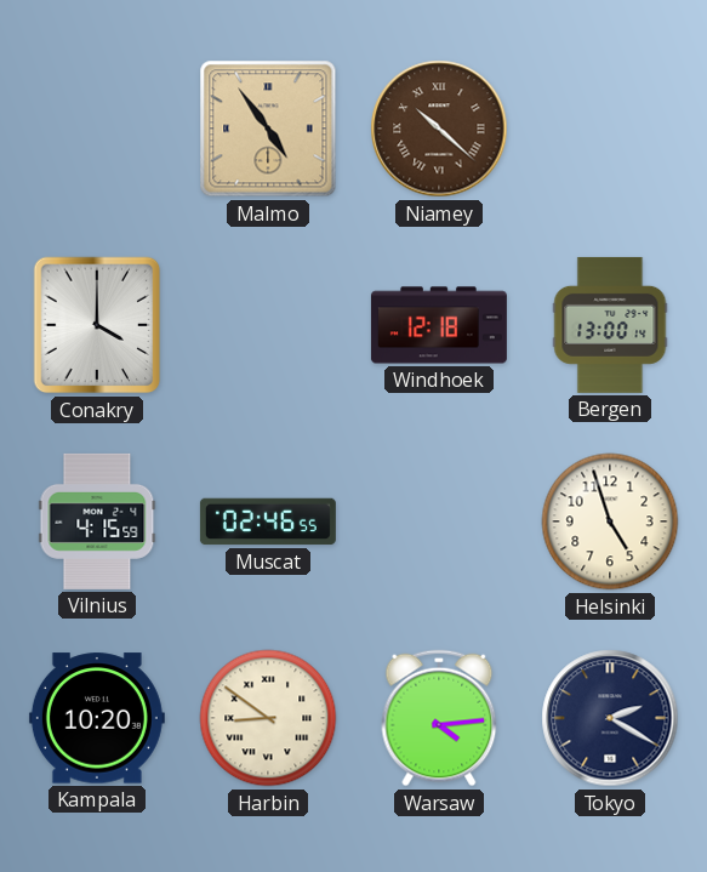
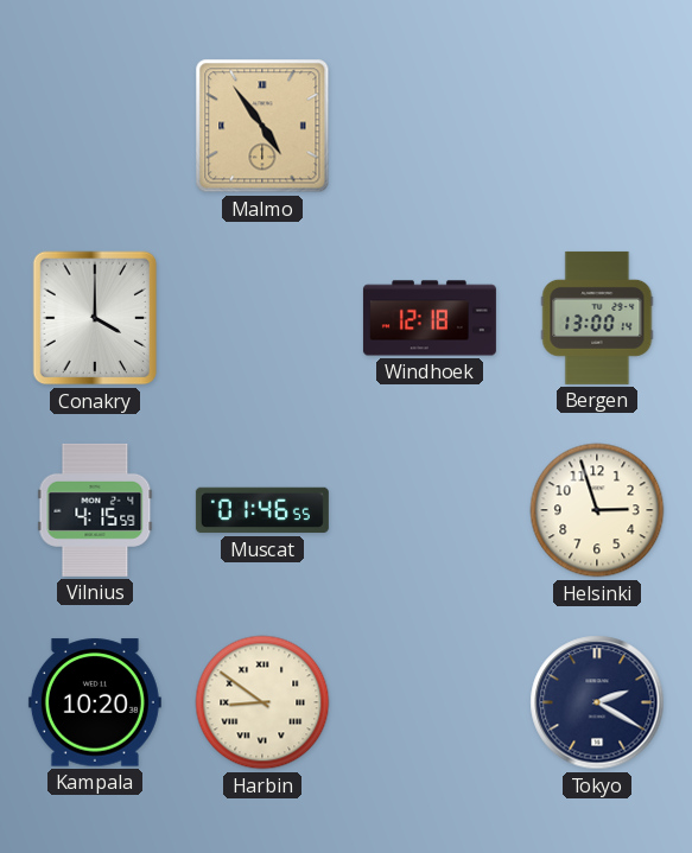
Niamey: 10:22 -> none (439, 129)
Muscat: 02:46 -> 01:46 (262, 510)
Helsinki: 4:57 -> 2:57 (597, 510)
Warsaw: 4:14 -> none (439, 718)
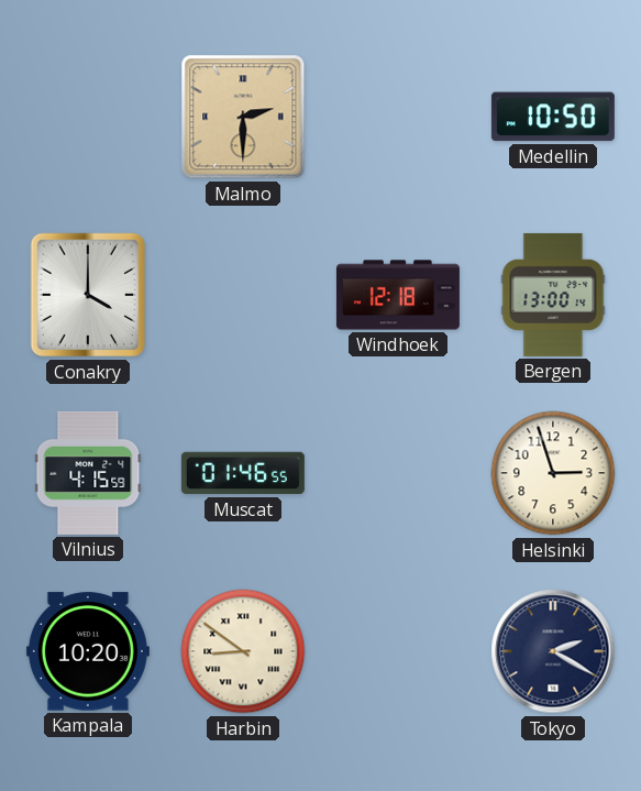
Malmo: 4:54 -> 2:30 (243, 117)
Medellin: none -> 10:50 (553, 117)
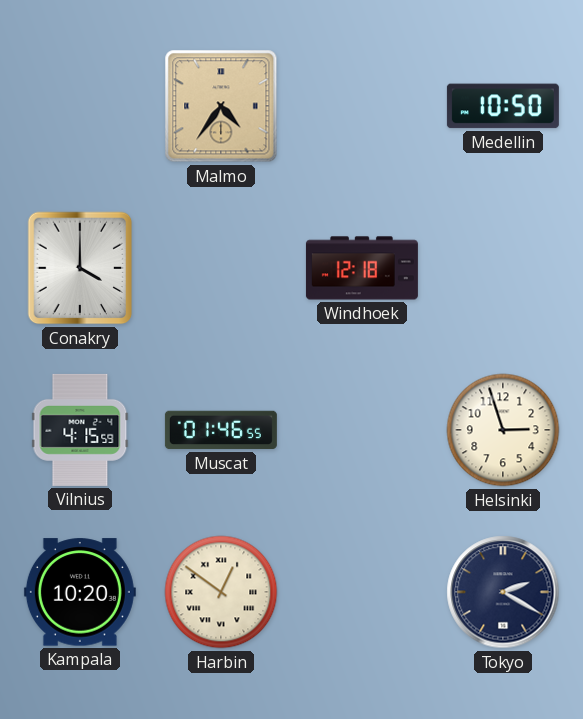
Malmo: 2:30 -> 4:36 (221, 106)
Bergen: 13:00 -> none (553, 295)
Harbin: 8:51 -> 12:51 (221, 592)
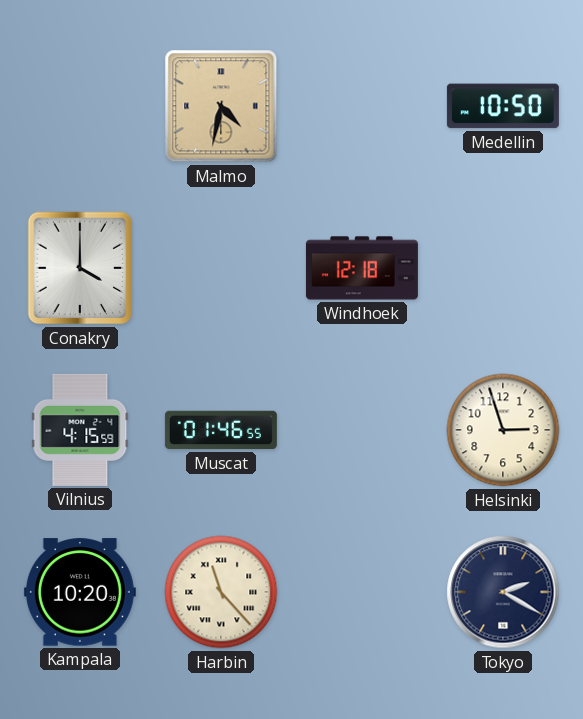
Malmo: 4:36 -> 4:32 (221, 106)
Harbin: 12:51 -> 11:23 (221, 592)
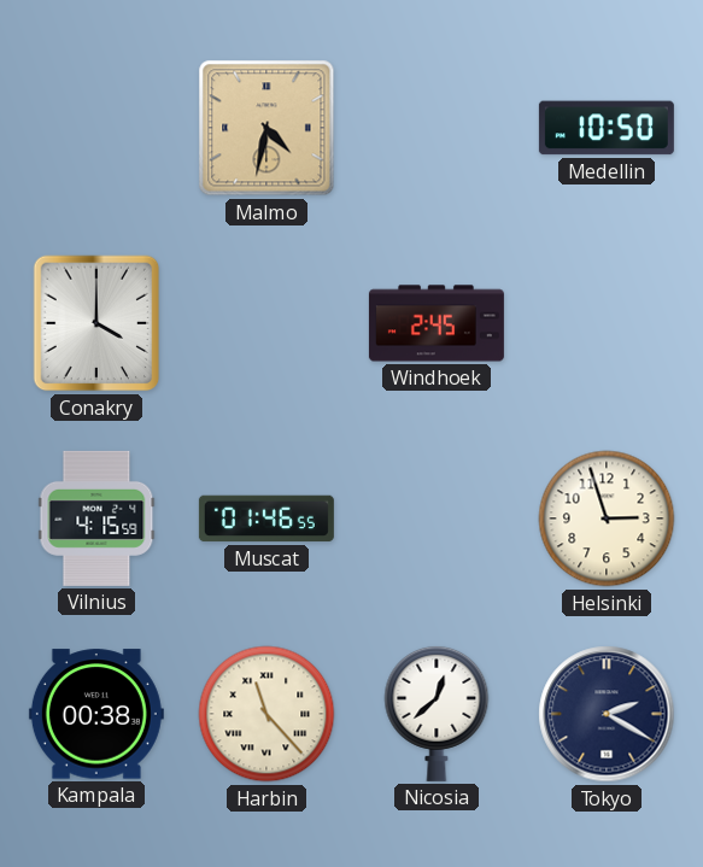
Windhoek: 12:18 -> 2:45 (437, 323)
Kampala: 10:20 -> 00:38 (96, 714)
Nicosia: none -> 12:38 (437, 713)
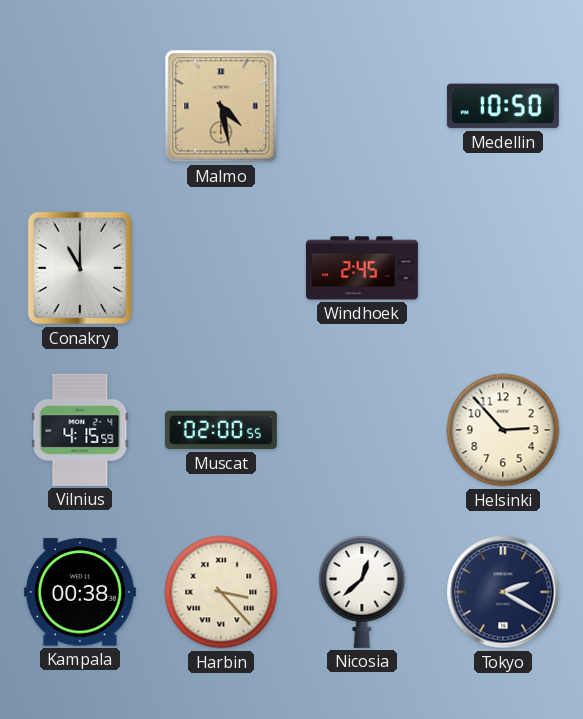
Malmo: 4:32 -> 4:28 (221, 106)
Conakry: 4:00 -> 11:00 (80, 268)
Muscat: 01:46 -> 02:00 (221, 430)
Helsinki: 2:57 -> 2:53 (503, 430)
Harbin: 11:23 -> 3:23 (221, 592)
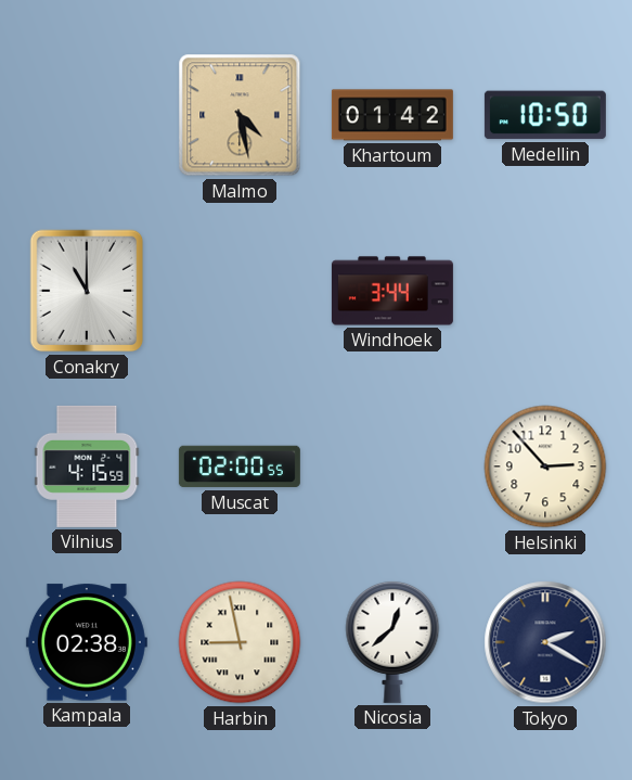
Khartoum: none -> 01:42 (392, 115)
Windhoek: 2:45 -> 3:44 (392, 291)
Kampala: 00:38 -> 02:38 (87, 642)
Harbin: 3:23 -> 8:58 (240, 642)
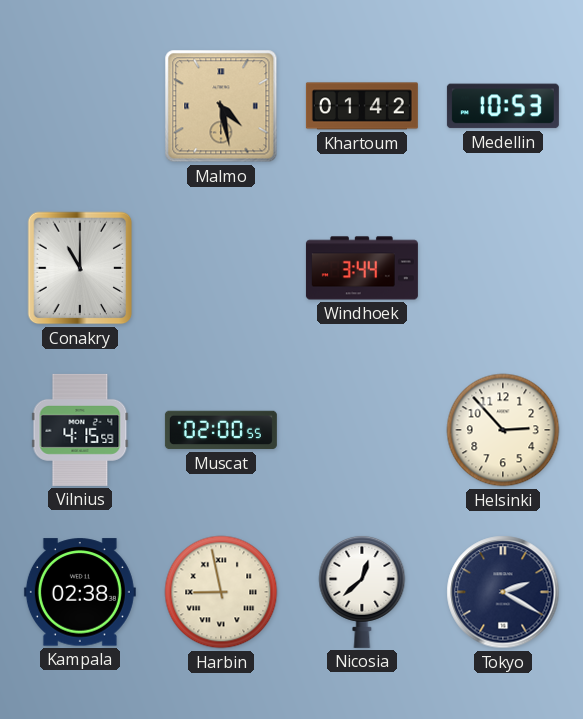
Medellin: 10:50 -> 10:53 (503, 106)
